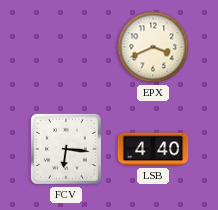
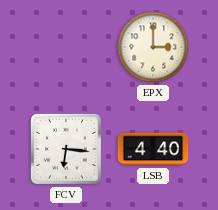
EPX: 3:41 -> 3:00 (153, 47)
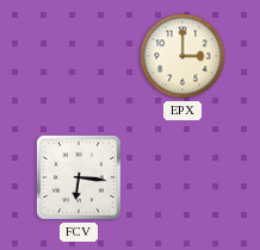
LSB: 4:40 -> none (153, 149)
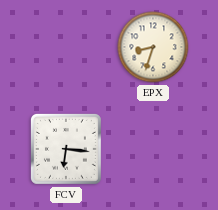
EPX: 3:00 -> 8:33 (153, 47)
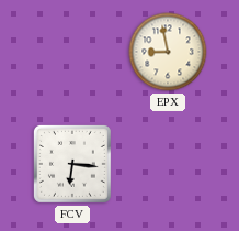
EPX: 8:33 -> 8:58 (168, 52)
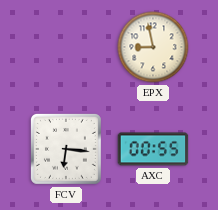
AXC: none -> 00:55 (153, 149)
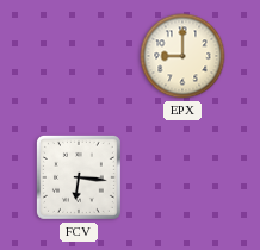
EPX: 8:58 -> 9:00 (182, 56)
AXC: 00:55 -> none (153, 149)
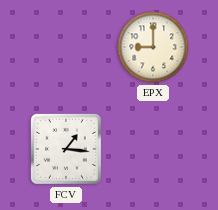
FCV: 6:16 -> 1:16 (66, 149)
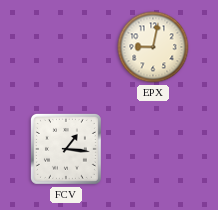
EPX: 9:00 -> 9:02 (153, 47)
